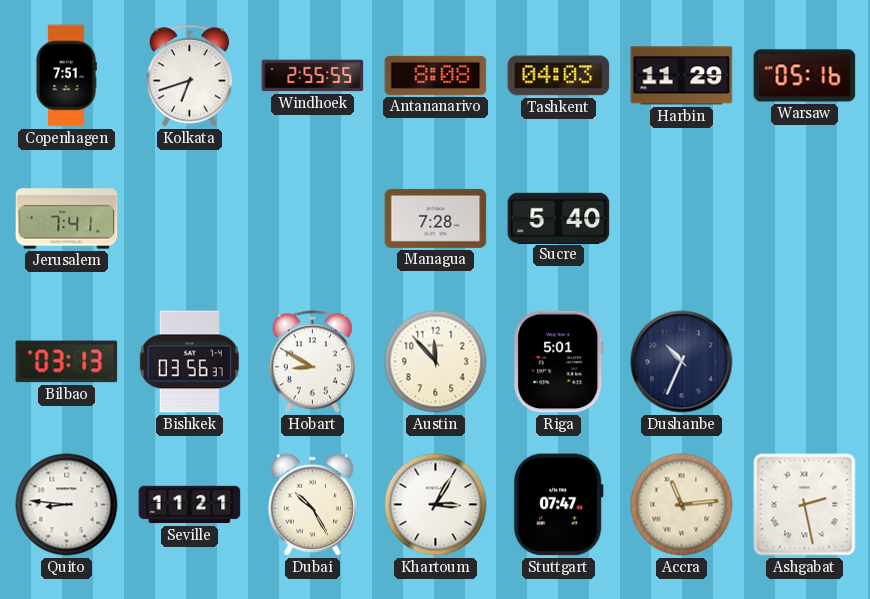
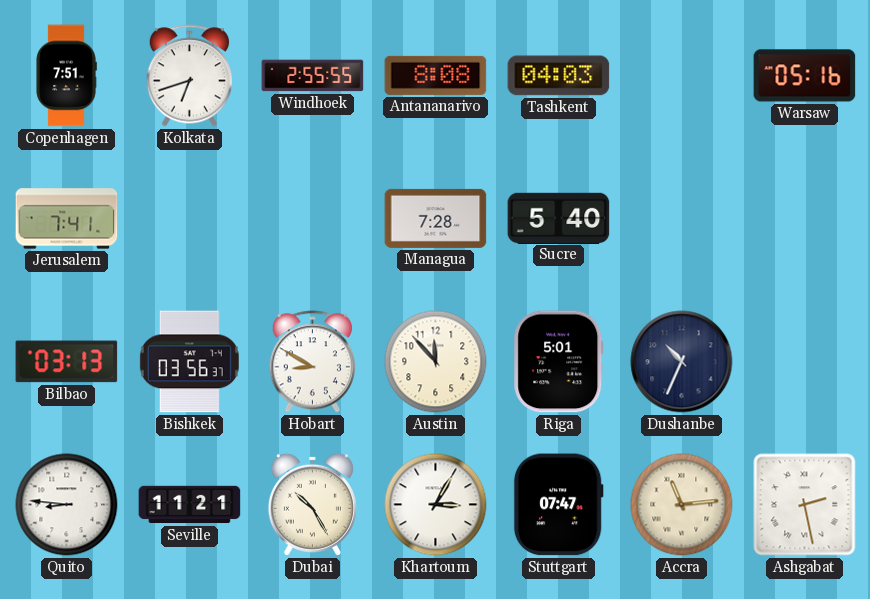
Harbin: 11:29 -> none (682, 76)
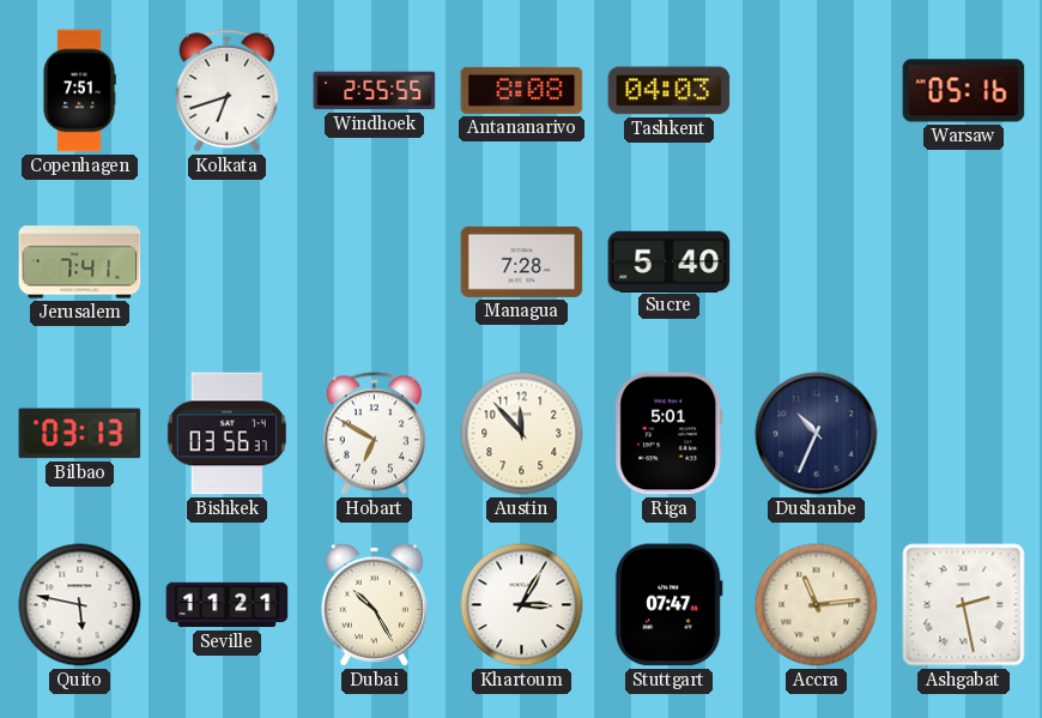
Hobart: 8:50 -> 6:50 (374, 434)
Quito: 8:46 -> 5:47 (80, 605)
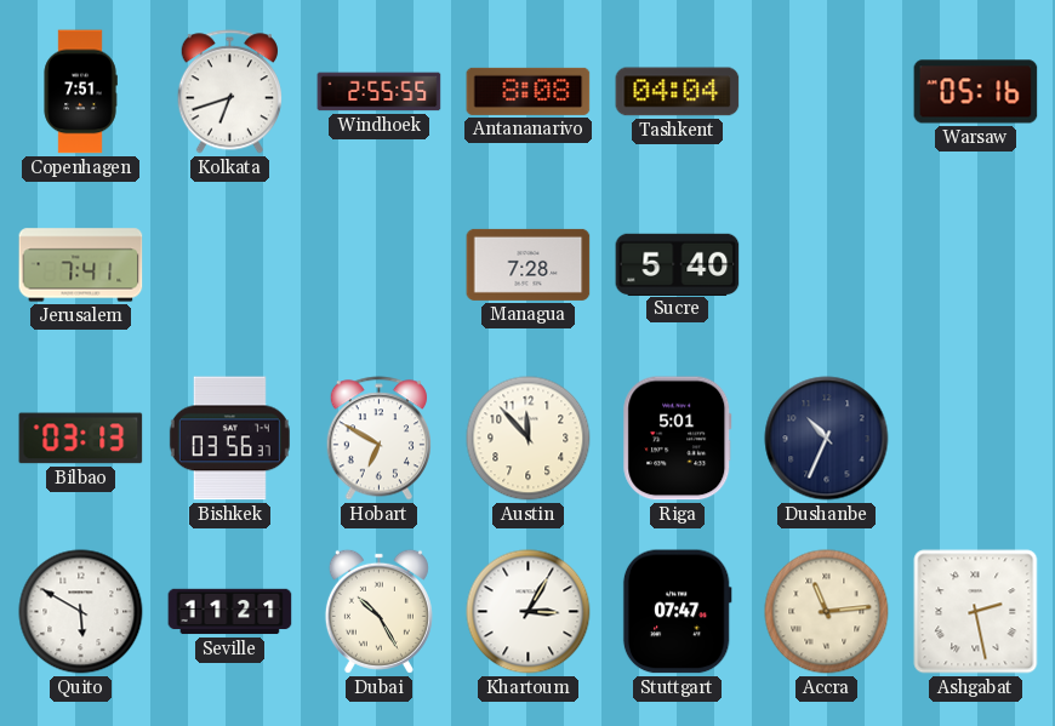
Tashkent: 04:03 -> 04:04 (678, 92)
Quito: 5:47 -> 5:50 (81, 612)
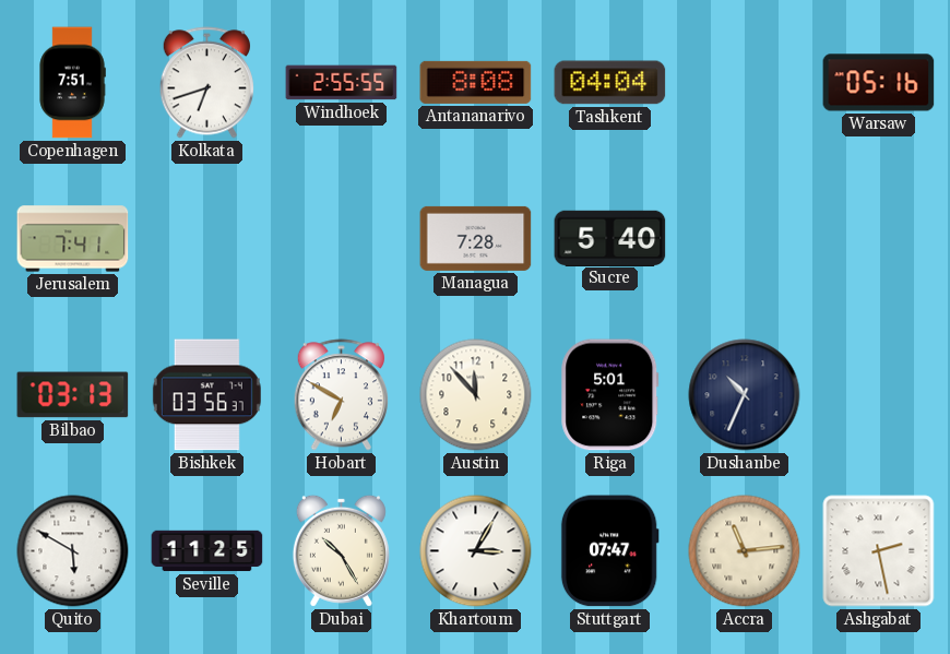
Seville: 11:21 -> 11:25 (207, 551)
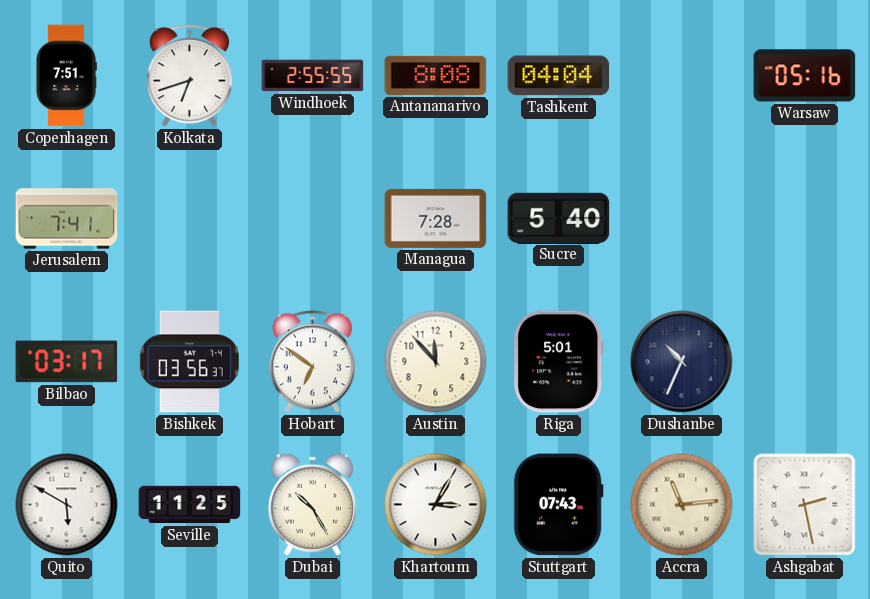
Bilbao: 03:13 -> 03:17 (67, 362)
Hobart: 6:50 -> 6:51 (312, 362)
Stuttgart: 07:47 -> 07:43 (558, 505)
